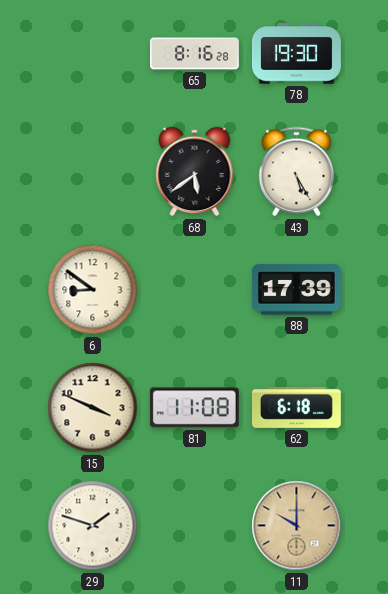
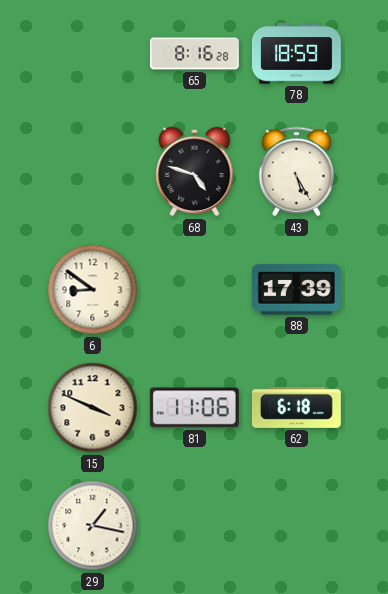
78: 19:30 -> 18:59 (296, 54)
68: 5:39 -> 4:48 (195, 172)
81: 11:08 -> 11:06 (194, 408)
29: 1:48 -> 1:17 (93, 526)
11: 10:00 -> none (297, 526)
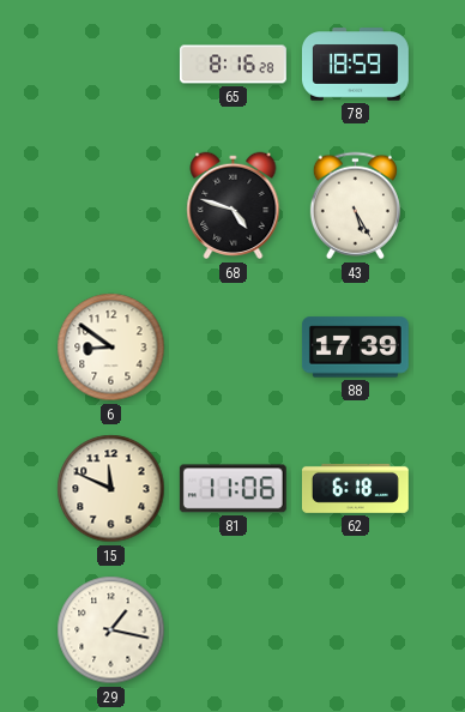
15: 3:49 -> 11:49 (111, 489)
